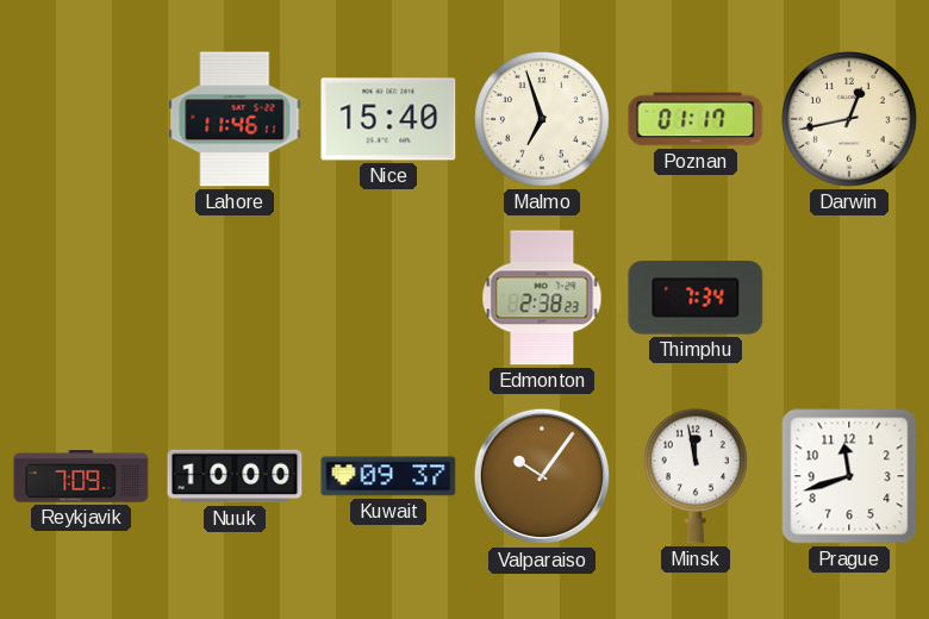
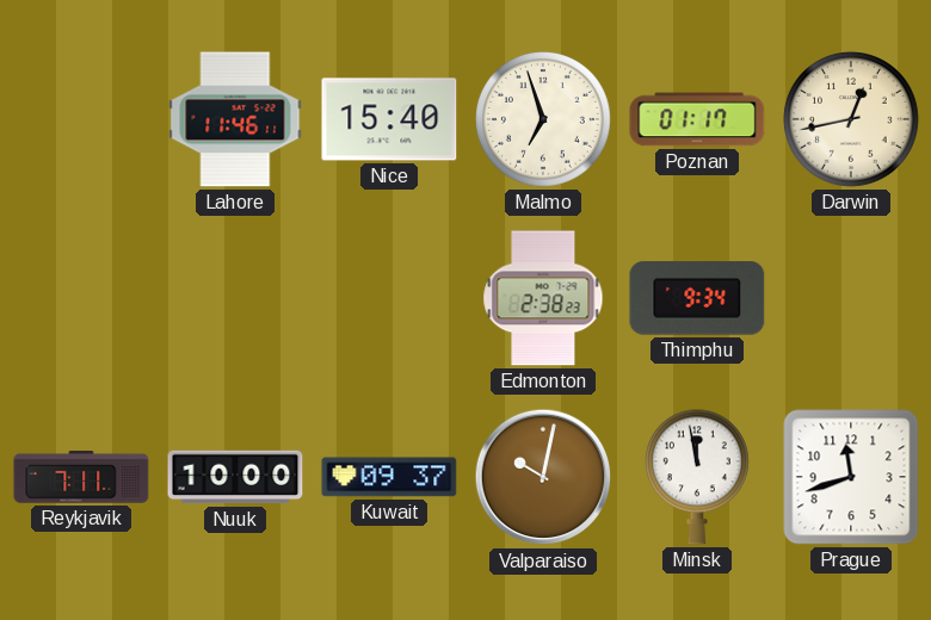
Thimphu: 7:34 -> 9:34 (697, 298)
Reykjavik: 7:09 -> 7:11 (81, 477)
Valparaiso: 10:06 -> 10:02 (543, 477)
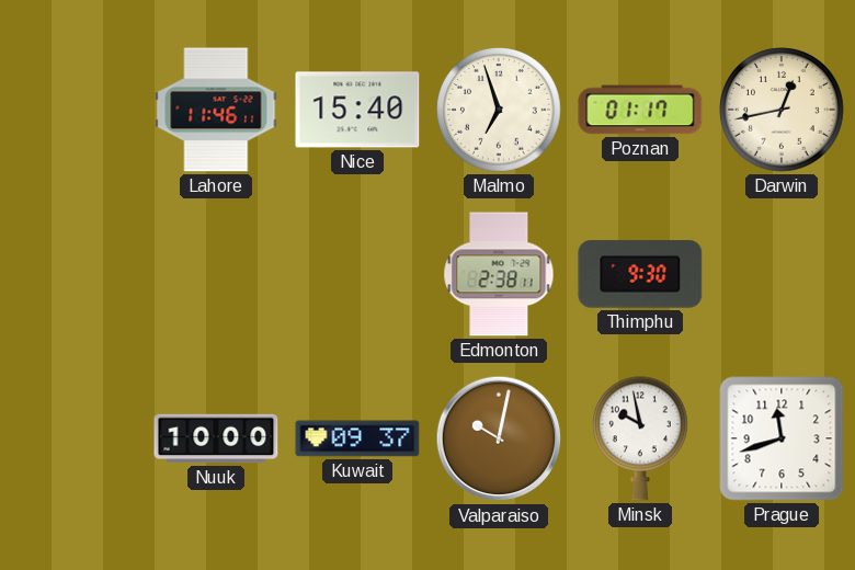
Edmonton: 2:38:23 -> 2:38:11 (499, 274)
Thimphu: 9:34 -> 9:30 (640, 274)
Reykjavik: 7:11 -> none (81, 477)
Minsk: 11:58 -> 9:58 (640, 438)
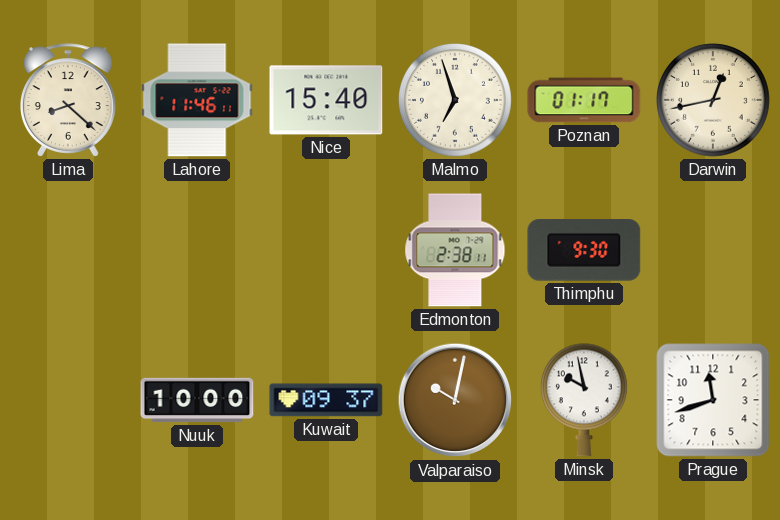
Lima: none -> 8:22 (69, 100)
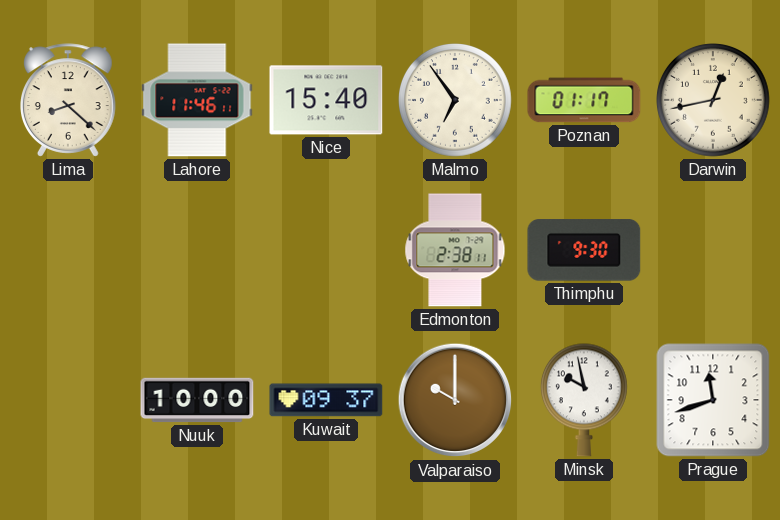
Malmo: 6:57 -> 6:54 (456, 101)
Valparaiso: 10:02 -> 10:00 (455, 400)
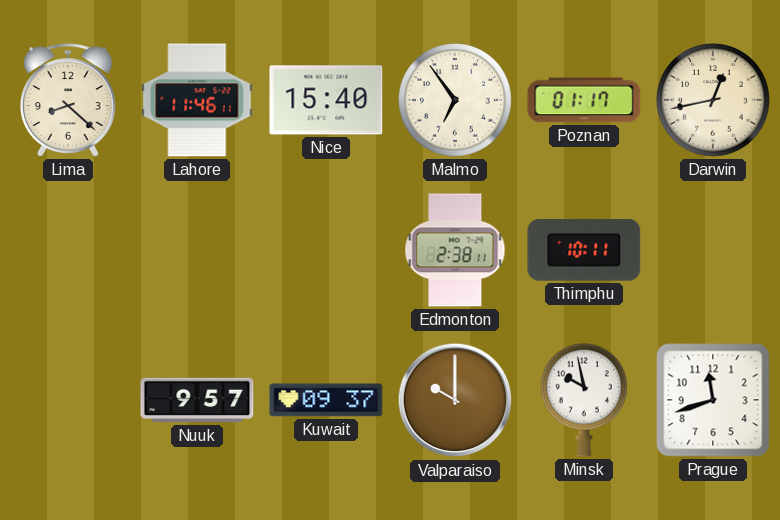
Thimphu: 9:30 -> 10:11 (584, 250)
Nuuk: 10:00 -> 9:57 (197, 400)
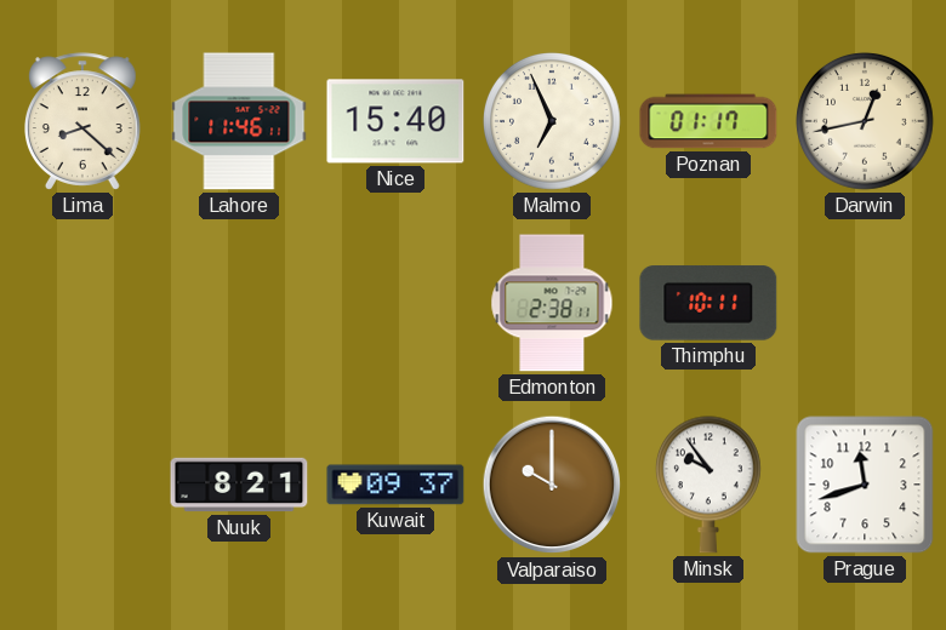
Malmo: 6:54 -> 6:56 (553, 122)
Nuuk: 9:57 -> 8:21 (239, 485)
Minsk: 9:58 -> 9:54 (708, 485)
